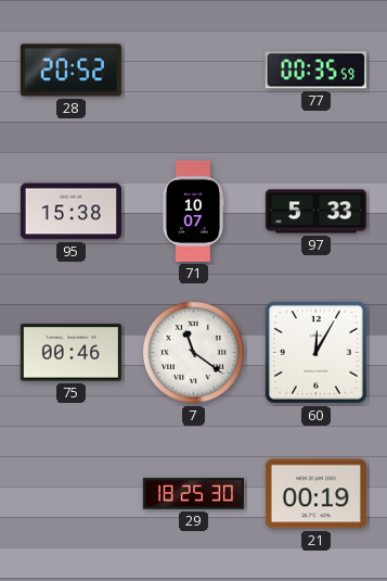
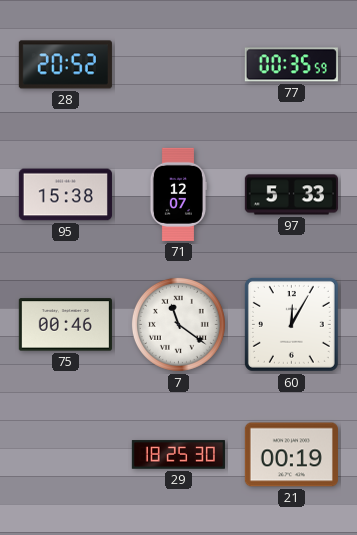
71: 10:07 -> 12:07 (178, 194)
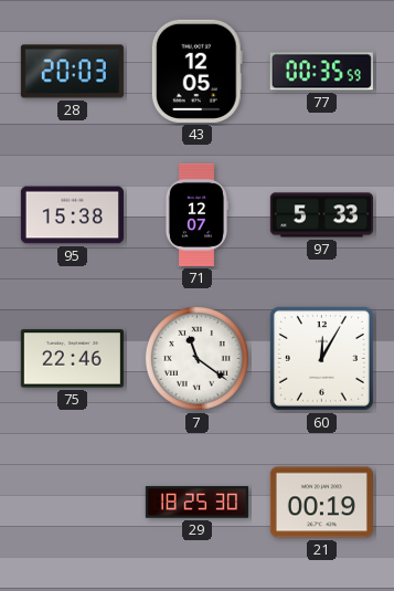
28: 20:52 -> 20:03 (72, 72)
43: none -> 12:05 (196, 71)
75: 00:46 -> 22:46 (72, 359)
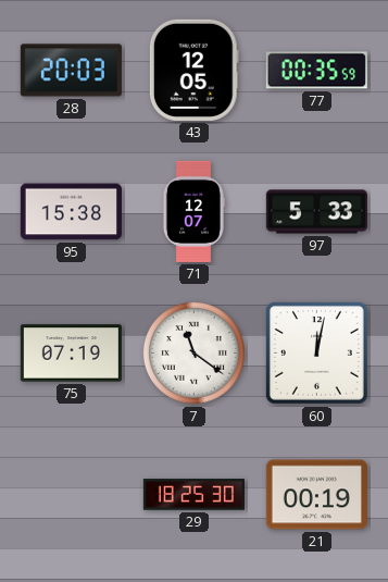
75: 22:46 -> 07:19 (71, 354)
60: 12:05 -> 12:02 (316, 352)
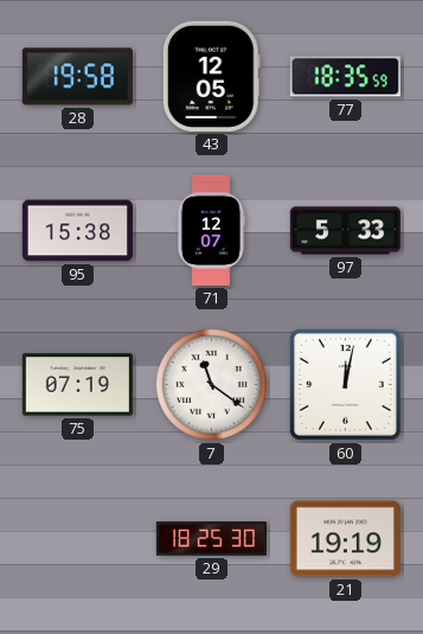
28: 20:03 -> 19:58 (77, 77)
77: 00:35 -> 18:35 (345, 77)
21: 00:19 -> 19:19 (345, 539)
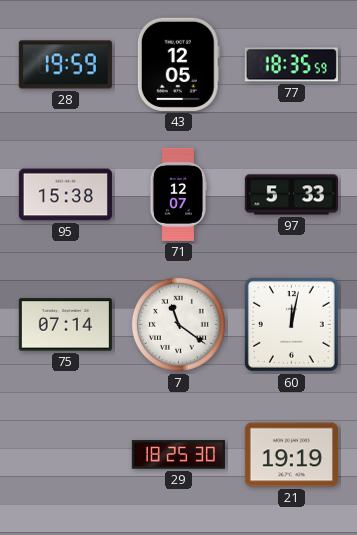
28: 19:58 -> 19:59 (65, 65)
75: 07:19 -> 07:14 (65, 325)
